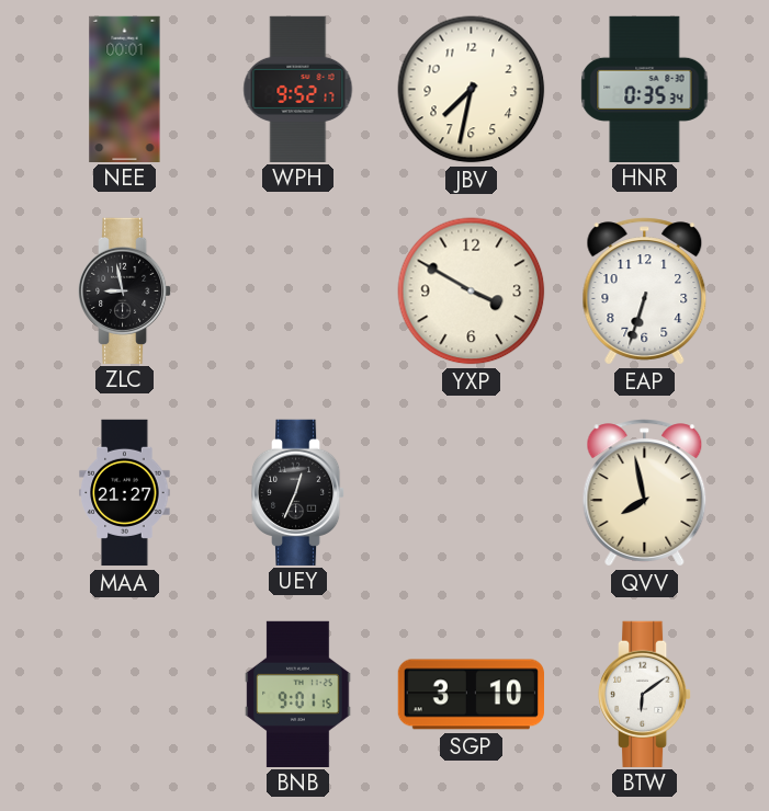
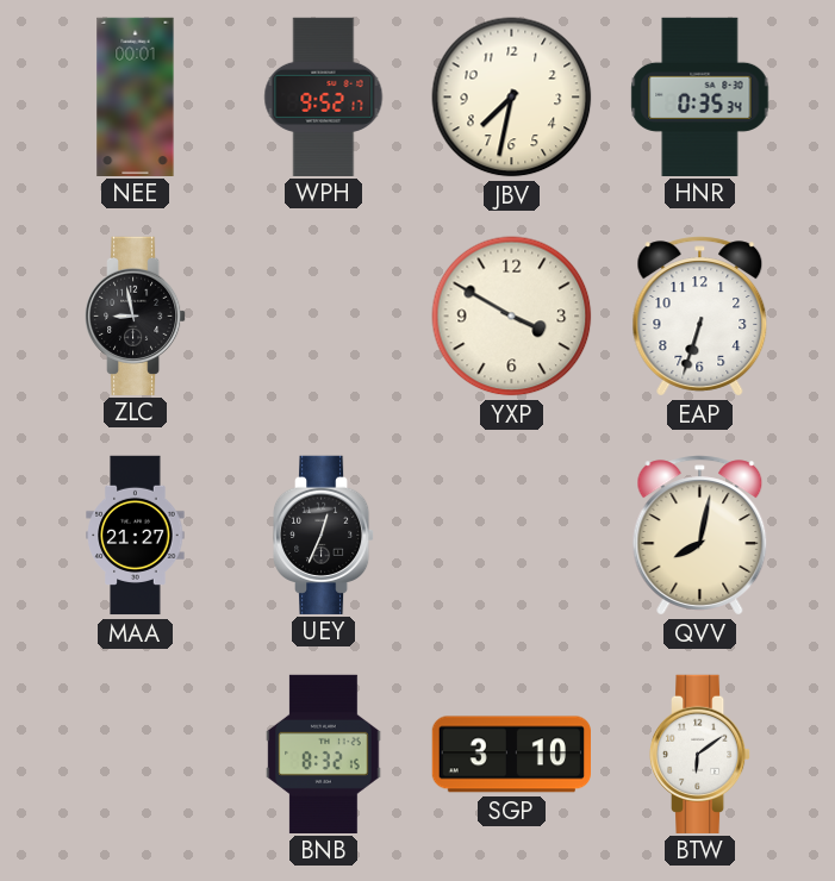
QVV: 7:58 -> 8:02 (700, 536)
BNB: 9:01 -> 8:32 (324, 754)
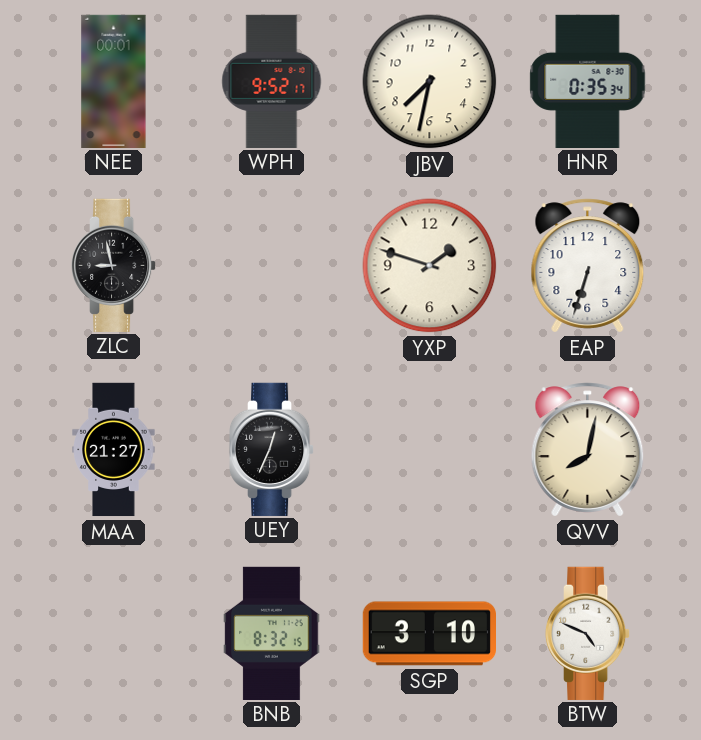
YXP: 3:50 -> 1:48 (430, 266)
BTW: 6:09 -> 4:49 (588, 633)
